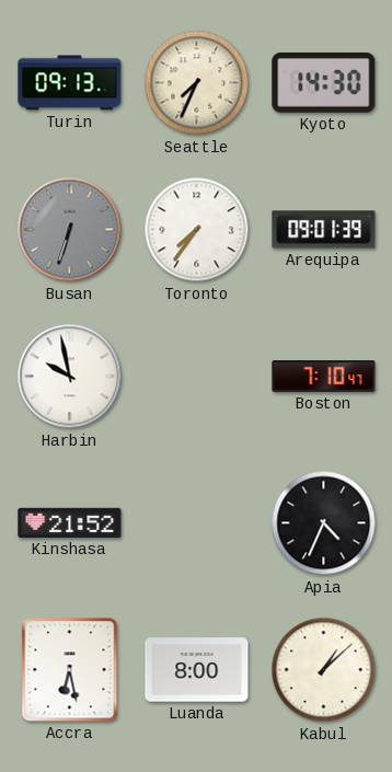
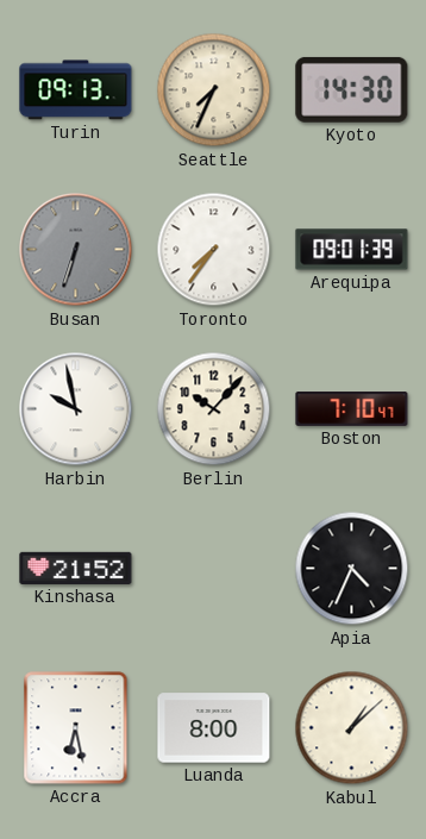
Berlin: none -> 10:07 (214, 409)
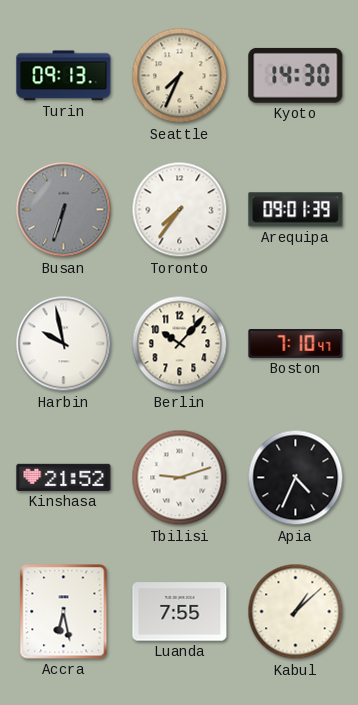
Tbilisi: none -> 9:12 (180, 478)
Luanda: 8:00 -> 7:55 (180, 612)
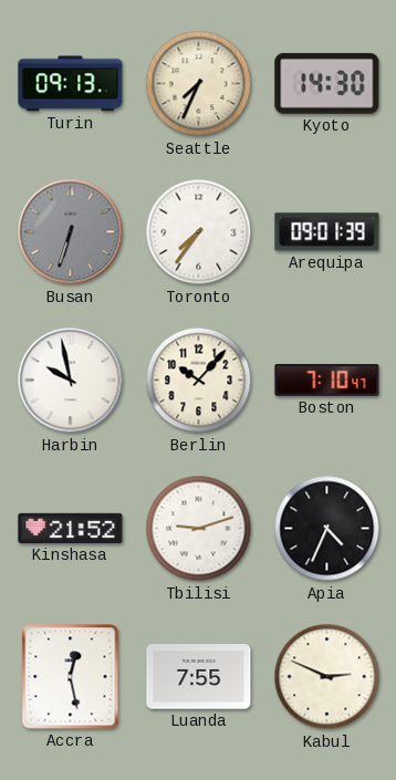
Accra: 6:28 -> 12:28 (71, 677)
Kabul: 1:08 -> 2:49 (327, 677)
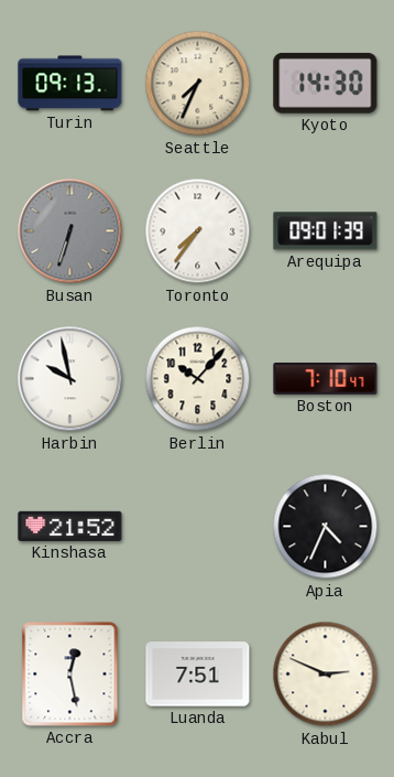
Tbilisi: 9:12 -> none (199, 529)
Luanda: 7:55 -> 7:51 (198, 675)
